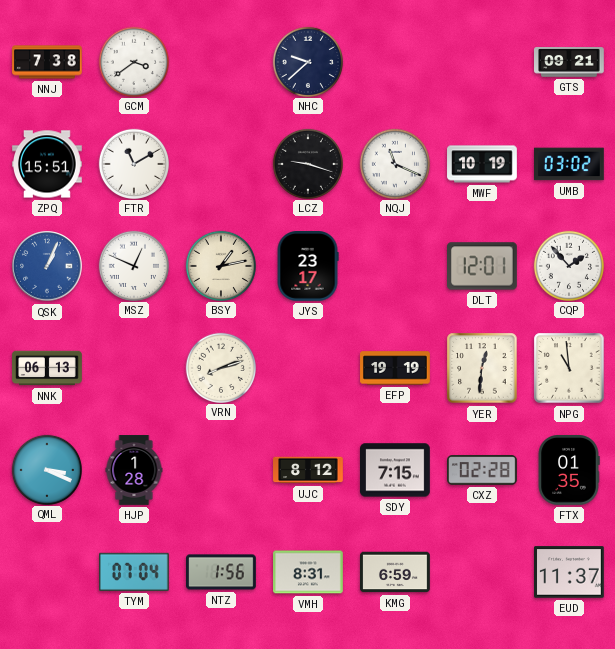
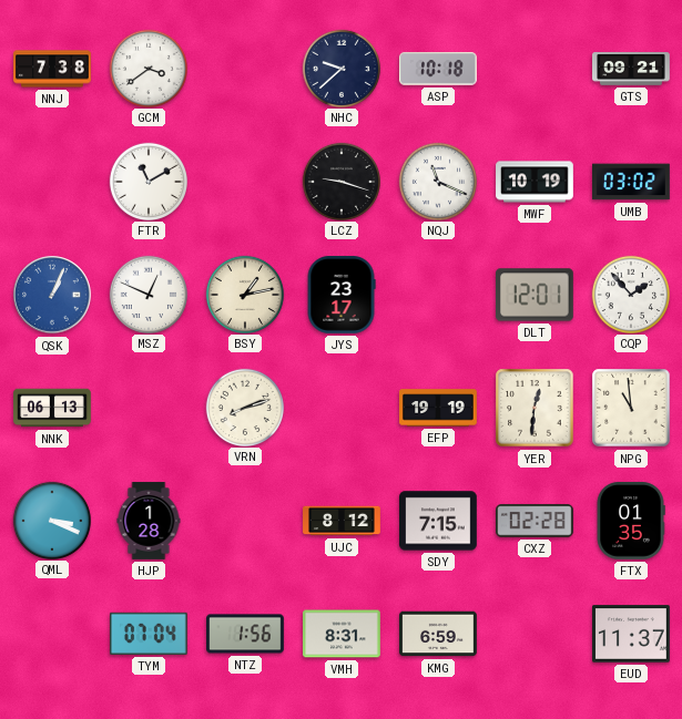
ASP: none -> 10:18 (438, 69)
ZPQ: 15:51 -> none (48, 164)
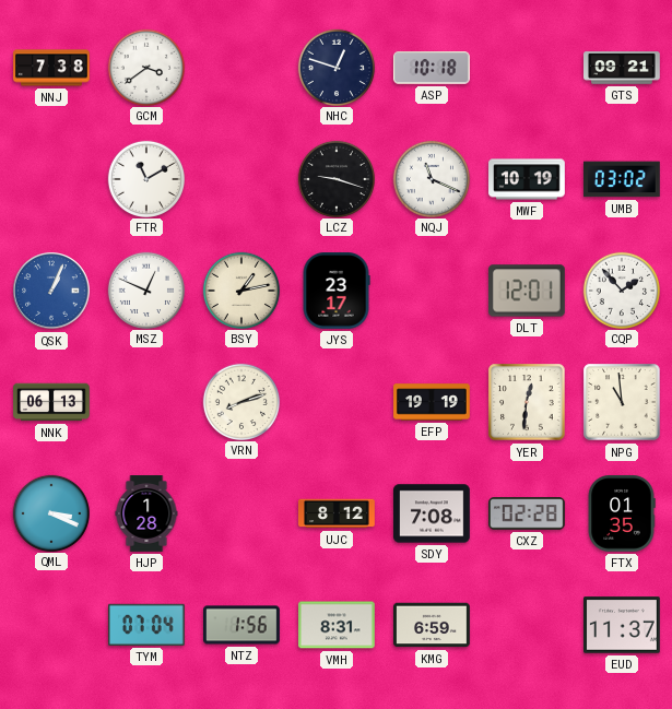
NHC: 9:38 -> 12:48 (335, 67)
SDY: 7:15 -> 7:08 (433, 513)
